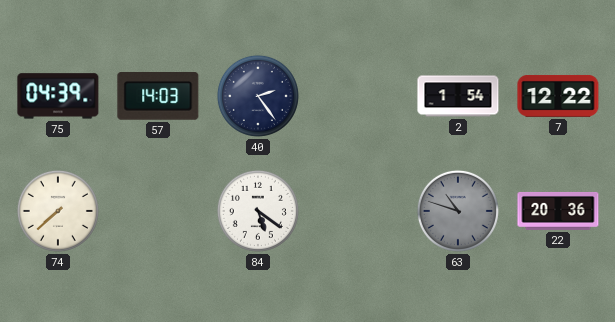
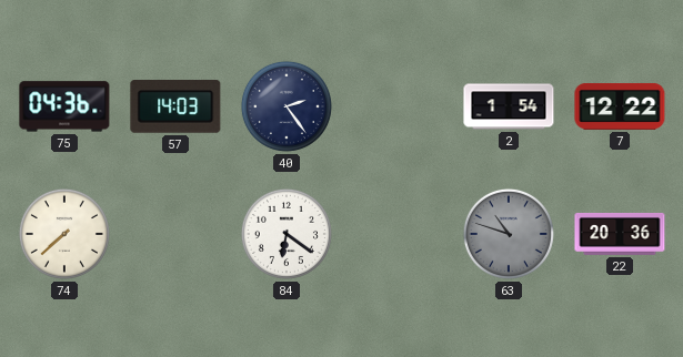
75: 04:39 -> 04:36 (64, 106)
84: 5:21 -> 6:21 (287, 234)
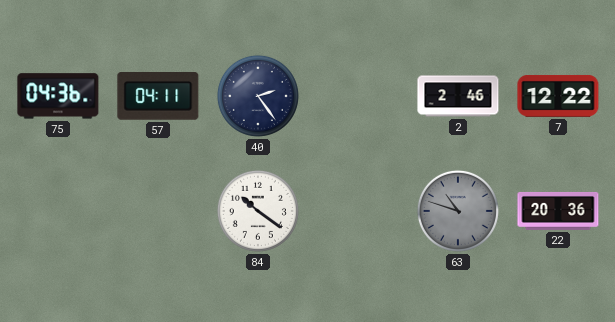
57: 14:03 -> 04:11 (158, 97)
2: 1:54 -> 2:46 (458, 96)
74: 7:38 -> none (64, 234)
84: 6:21 -> 10:21 (258, 211)
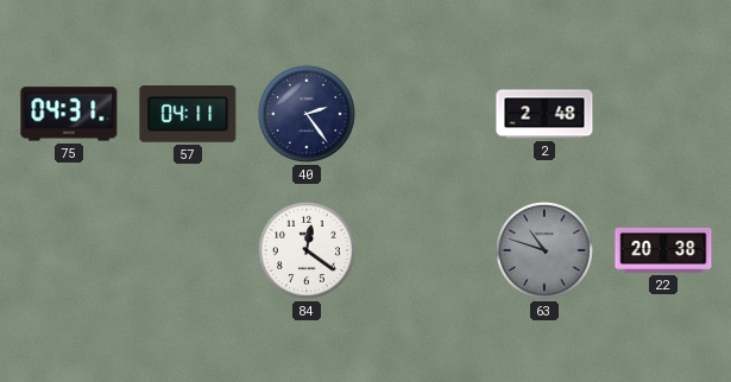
75: 04:36 -> 04:31 (69, 114)
2: 2:46 -> 2:48 (544, 114)
7: 12:22 -> none (558, 96)
84: 10:21 -> 12:21 (307, 250)
22: 20:36 -> 20:38 (663, 250)
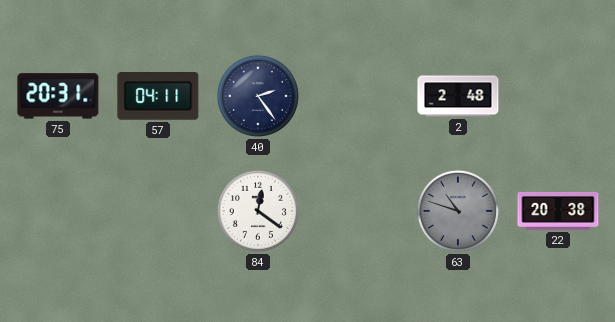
75: 04:31 -> 20:31 (58, 96)
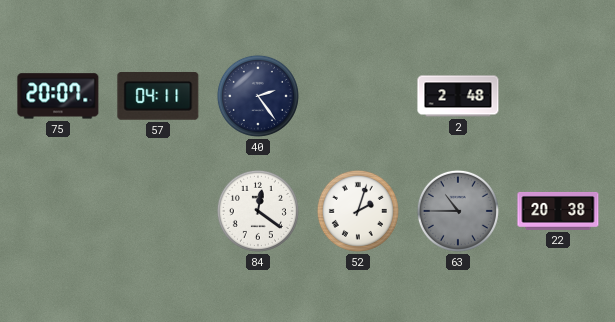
75: 20:31 -> 20:07 (58, 96)
52: none -> 2:03 (358, 211)
63: 10:48 -> 10:45 (458, 211)
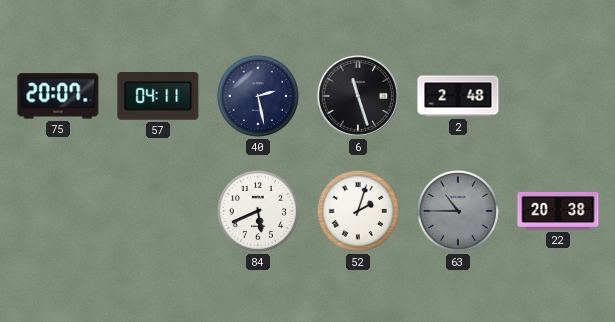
40: 2:24 -> 2:28 (258, 96)
6: none -> 11:27 (358, 96)
84: 12:21 -> 5:41 (258, 211)
